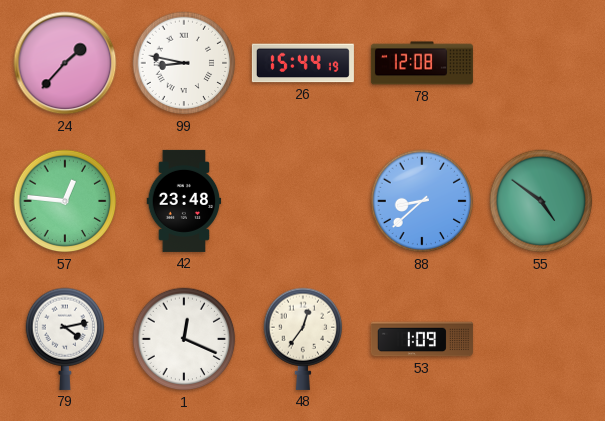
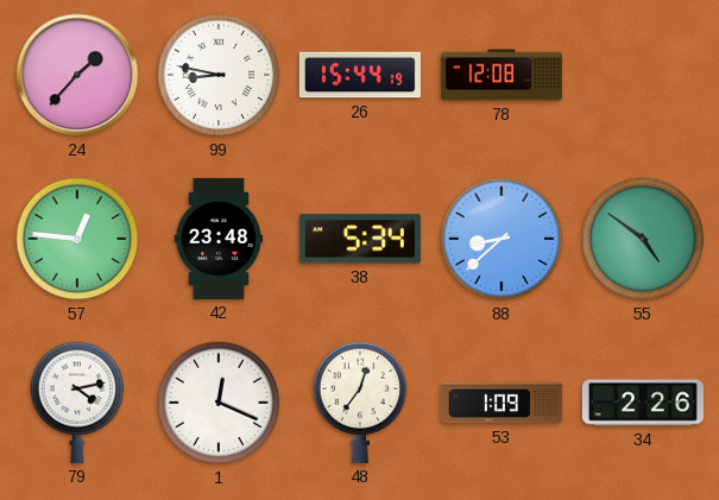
38: none -> 5:34 (360, 239)
34: none -> 2:26 (643, 403)
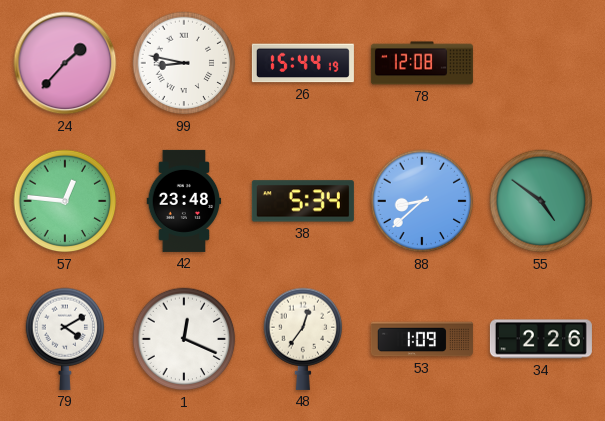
79: 4:13 -> 4:10 (65, 339)
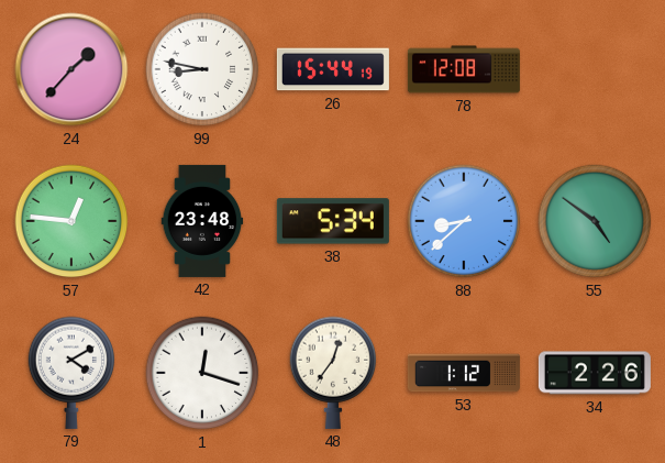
1: 12:19 -> 12:18 (202, 373)
53: 1:09 -> 1:12 (464, 373)
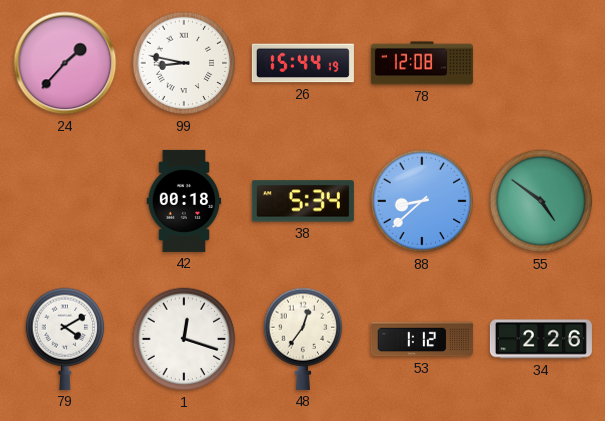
57: 12:46 -> none (71, 221)
42: 23:48 -> 00:18 (184, 201)
